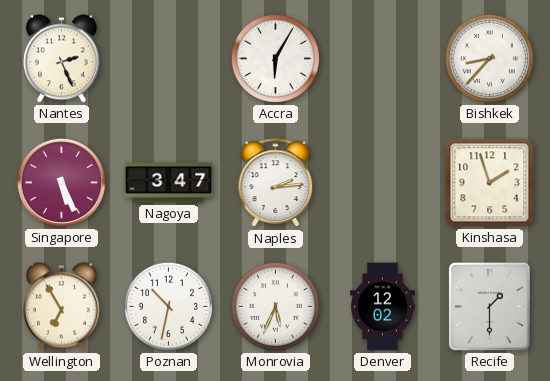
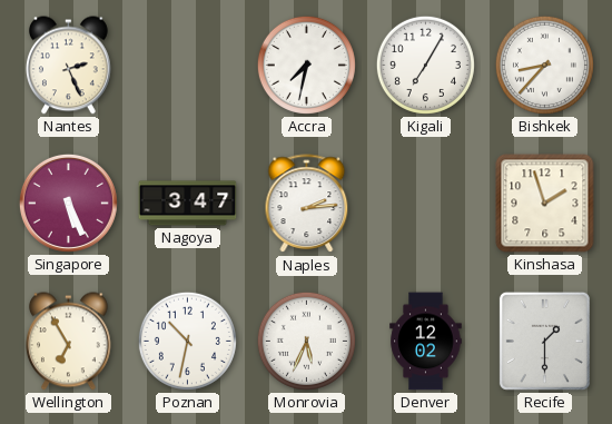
Accra: 6:05 -> 7:32 (306, 65)
Kigali: none -> 7:05 (425, 65)
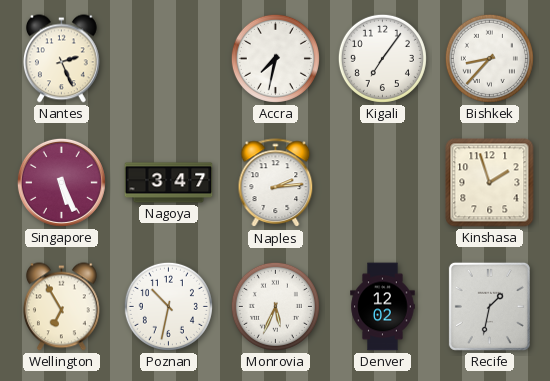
Kigali: 7:05 -> 7:06 (382, 58)
Recife: 1:30 -> 1:32 (489, 306)
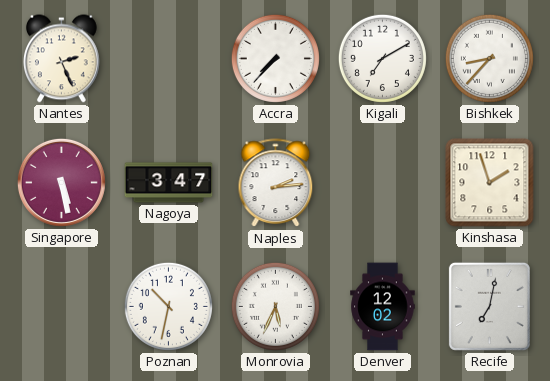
Accra: 7:32 -> 7:37 (275, 58)
Kigali: 7:06 -> 7:10 (382, 58)
Singapore: 5:26 -> 5:28 (61, 182)
Wellington: 6:55 -> none (62, 307)
Recife: 1:32 -> 7:02 (489, 306)
